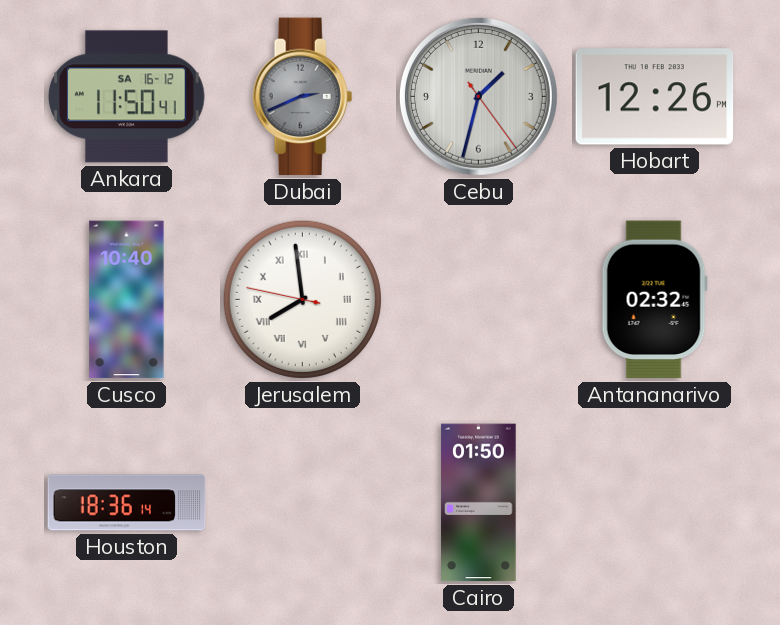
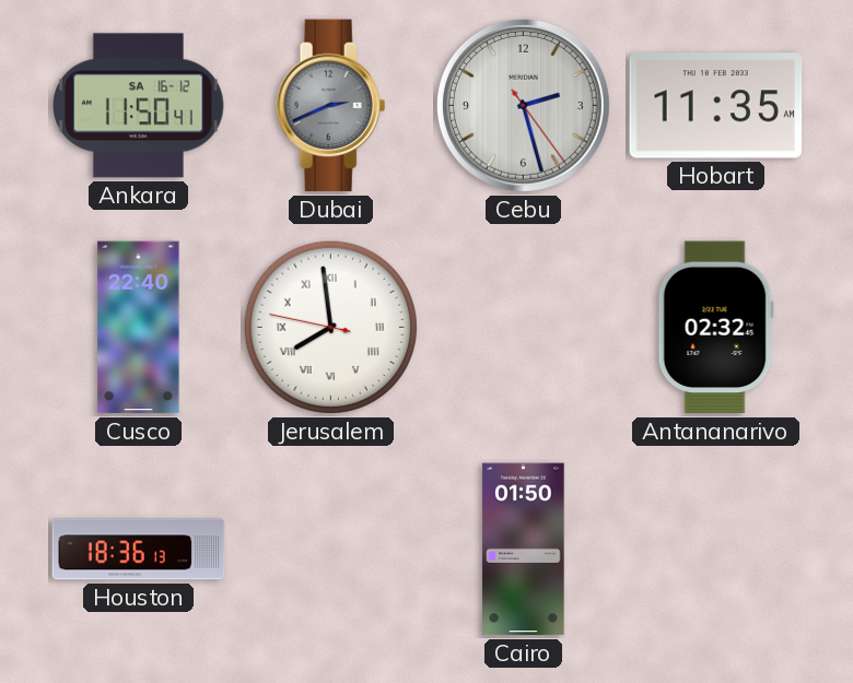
Cebu: 1:32 -> 2:27 (523, 105)
Hobart: 12:26 -> 11:35 (716, 106)
Cusco: 10:40 -> 22:40 (139, 328)
Houston: 18:36:14 -> 18:36:13 (139, 550)
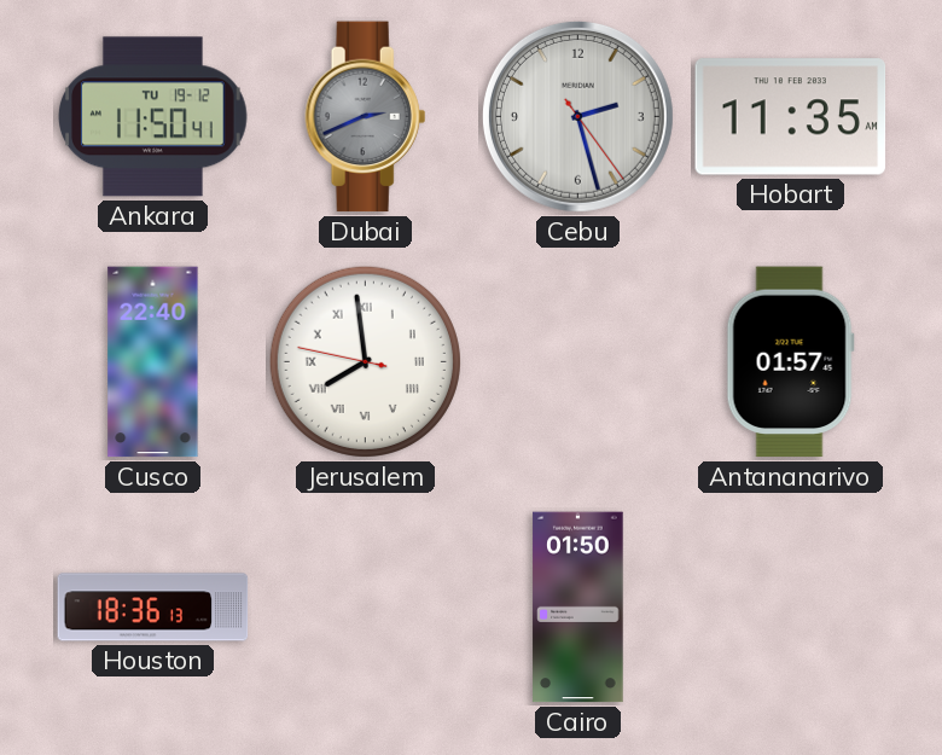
Ankara date: SA 16-12 -> TU 19-12 (153, 117)
Antananarivo: 02:32 -> 01:57 (790, 362)
